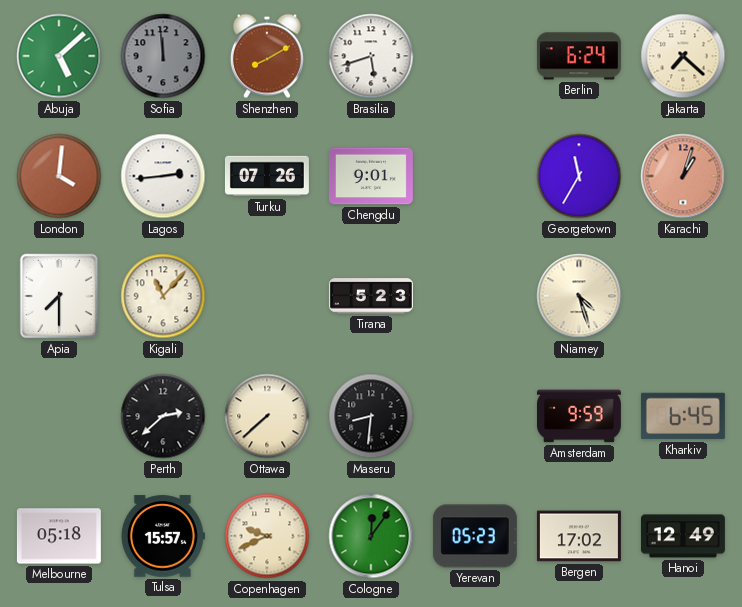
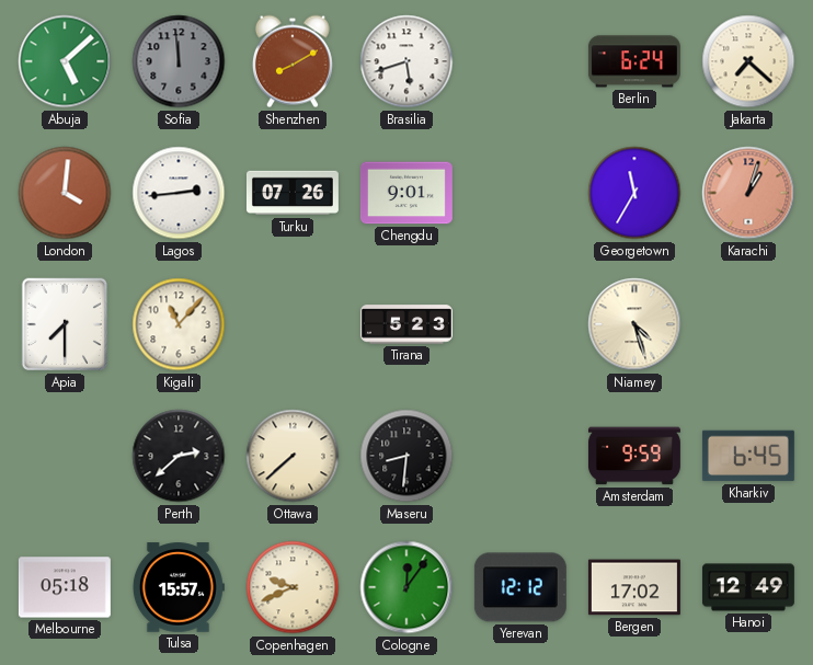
Yerevan: 05:23 -> 12:12 (520, 587)
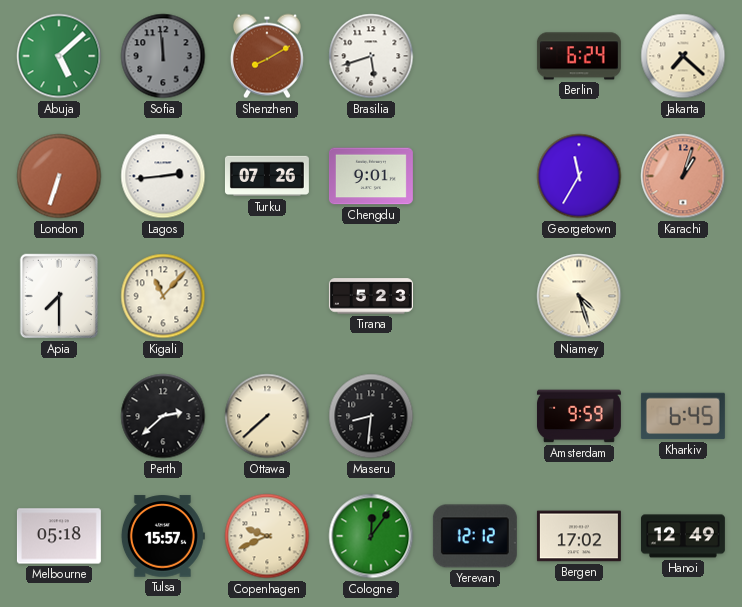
London: 4:01 -> 6:33 (59, 176)
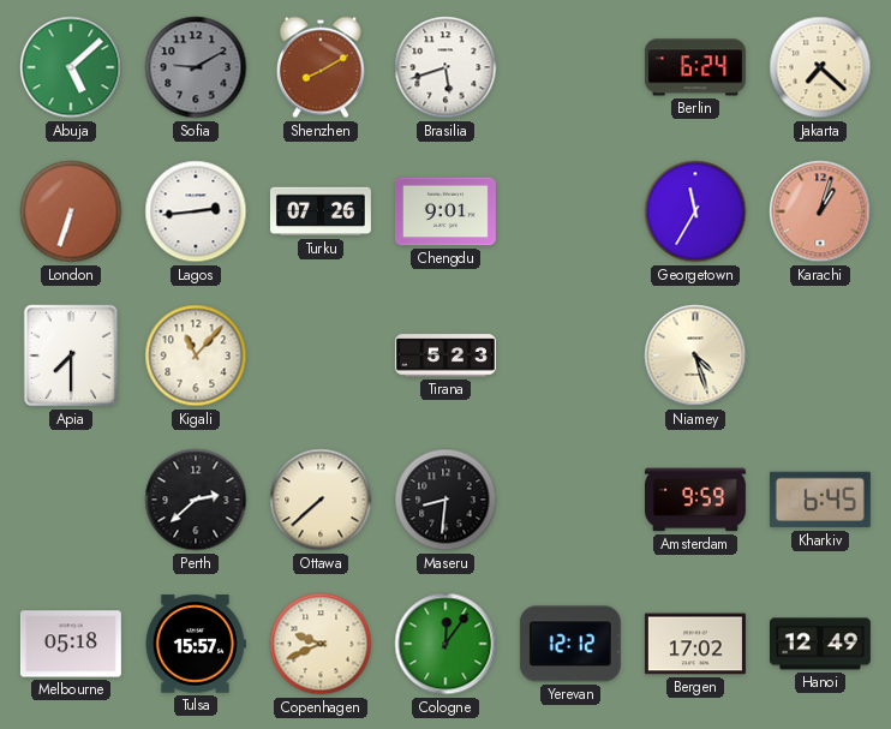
Sofia: 11:59 -> 9:10 (196, 67)
